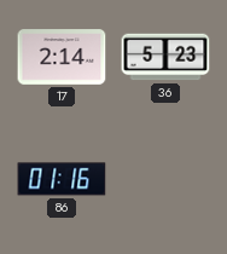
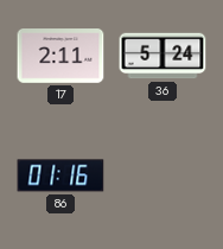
17: 2:14 -> 2:11 (60, 56)
36: 5:23 -> 5:24 (163, 56)
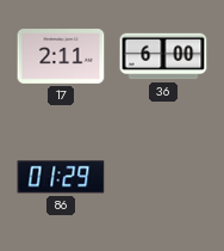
36: 5:24 -> 6:00 (163, 56)
86: 01:16 -> 01:29 (61, 177)
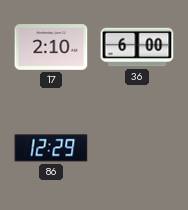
17: 2:11 -> 2:10 (51, 47)
86: 01:29 -> 12:29 (51, 148)
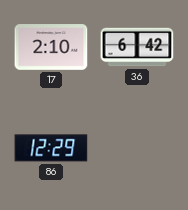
36: 6:00 -> 6:42 (137, 47)
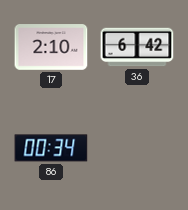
86: 12:29 -> 00:34 (51, 148)
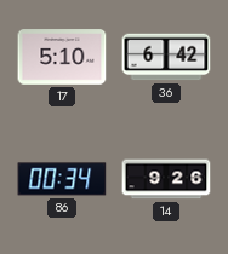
17: 2:10 -> 5:10 (62, 57)
14: none -> 9:26 (166, 179)
